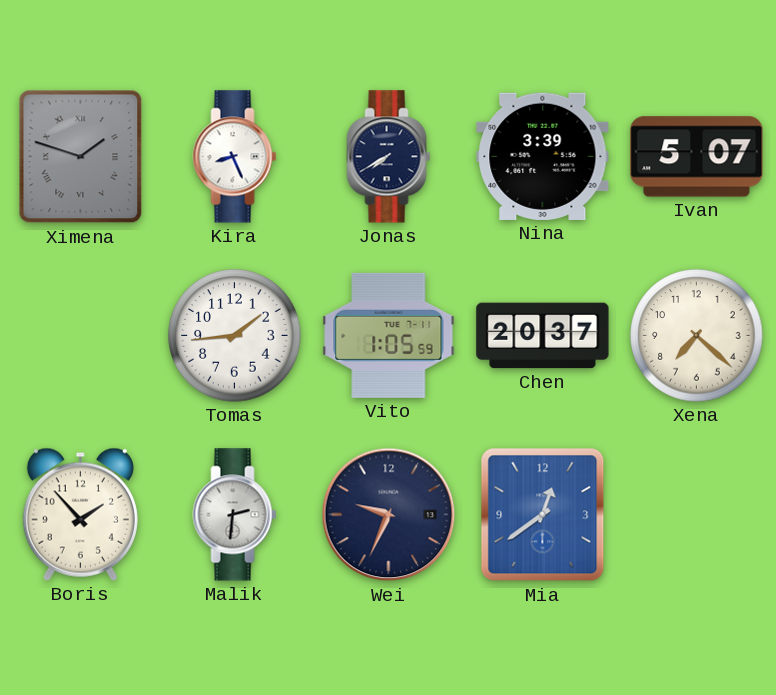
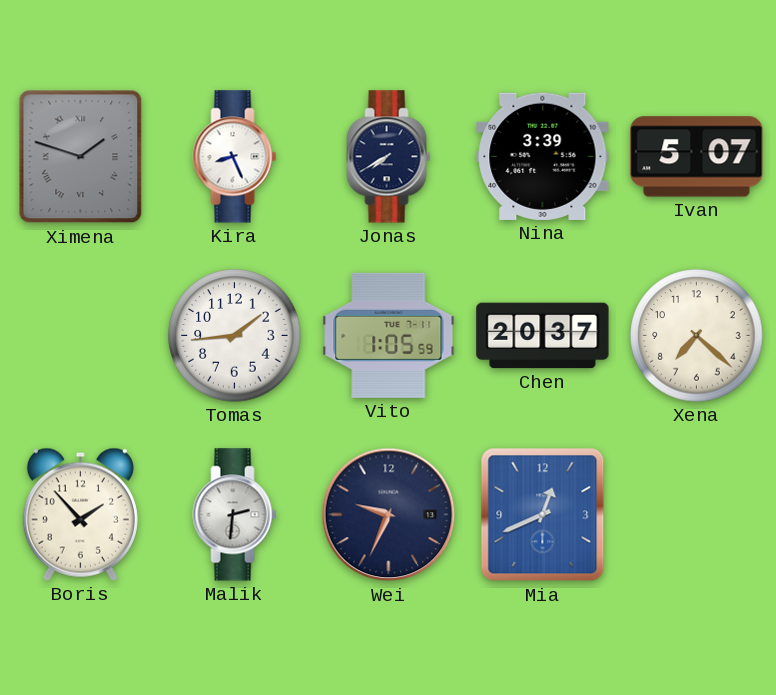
Mia: 12:39 -> 12:41 (543, 515)
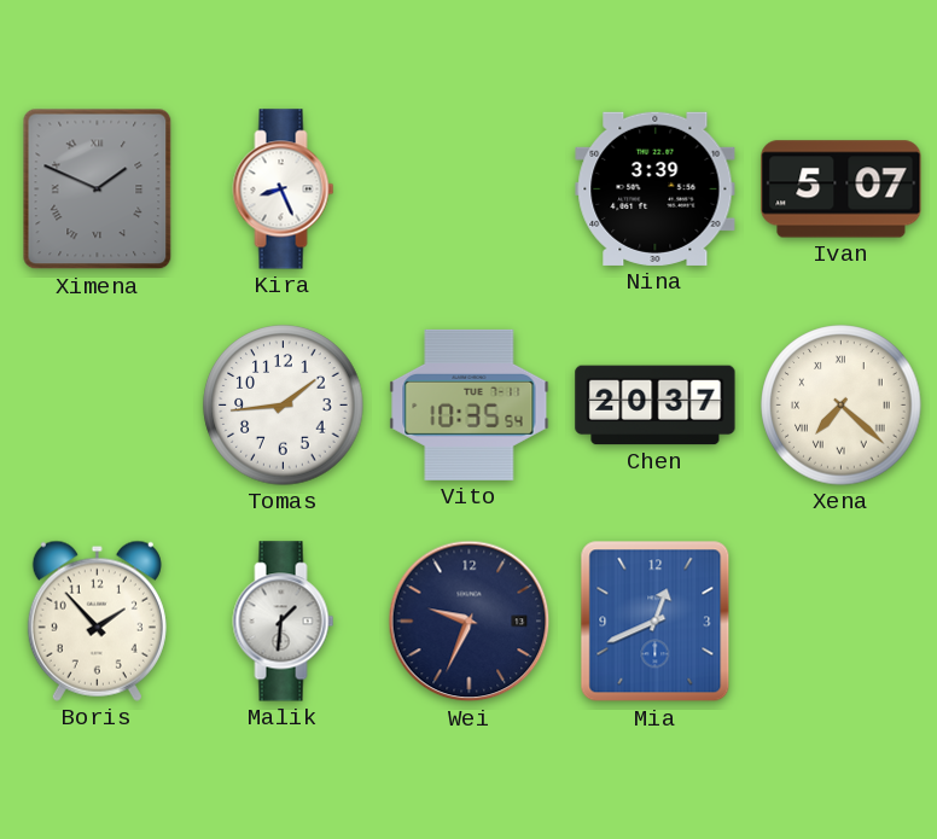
Ximena: 1:48 -> 1:49 (98, 190)
Jonas: 7:40 -> none (389, 157)
Vito: 1:05 -> 10:35 (470, 404)
Xena numerals: Arabic -> Roman (842, 406)
Malik: 2:31 -> 1:31 (284, 622)
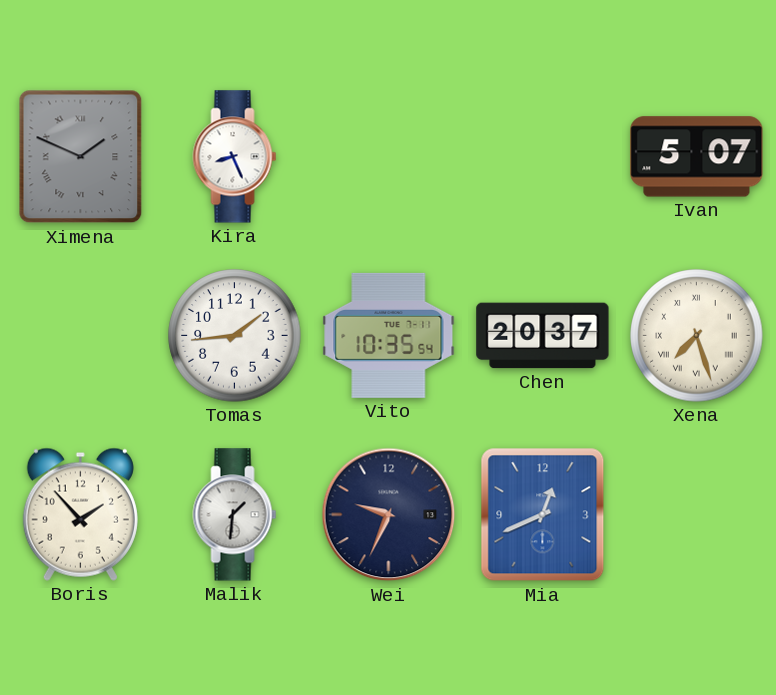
Nina: 3:39 -> none (656, 188)
Xena: 7:22 -> 7:27 (697, 336)
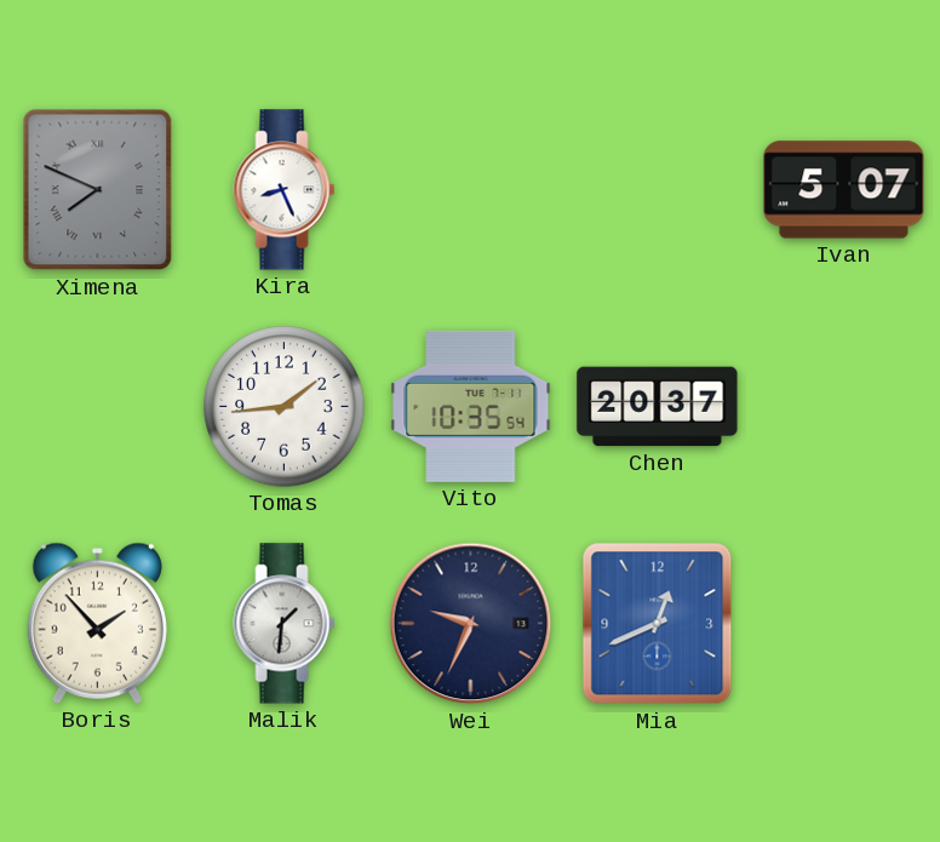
Ximena: 1:49 -> 7:49 (98, 190)
Xena: 7:27 -> none (697, 336)
